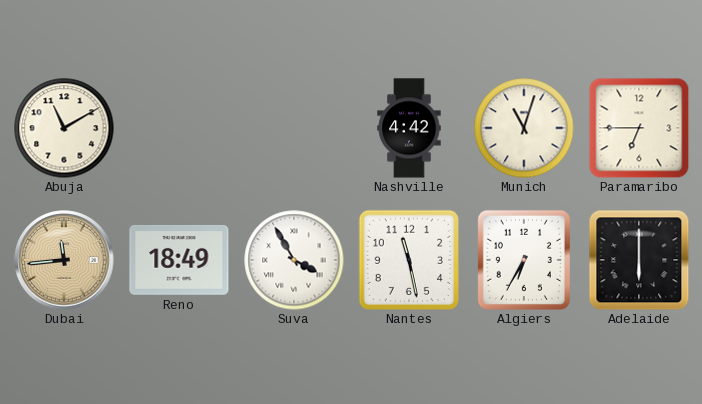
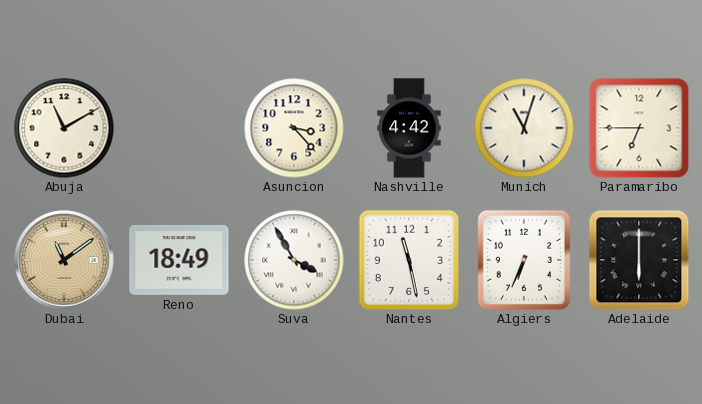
Asuncion: none -> 3:23 (294, 128)
Dubai: 11:44 -> 11:09 (64, 260)
Algiers: 6:35 -> 6:34 (524, 260)
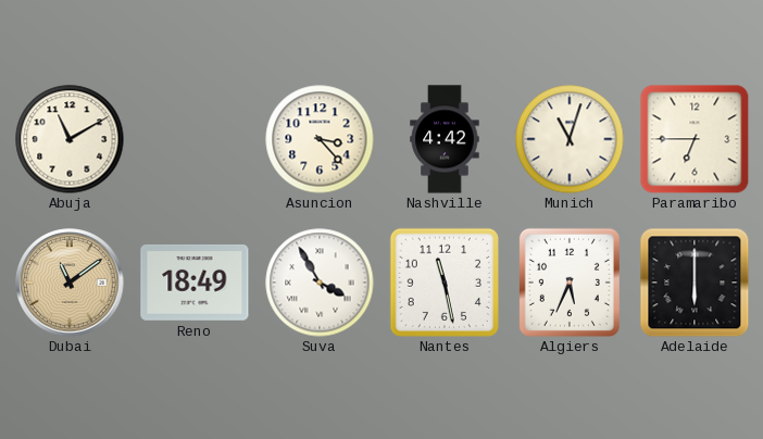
Algiers: 6:34 -> 5:34 (570, 283)
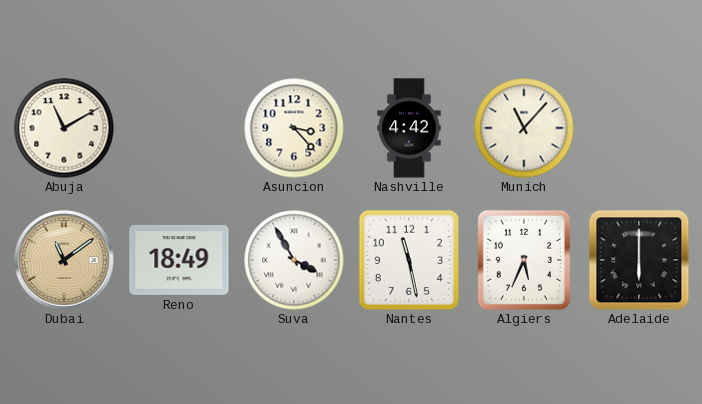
Munich: 11:03 -> 11:07 (524, 128)
Paramaribo: 6:45 -> none (695, 139)
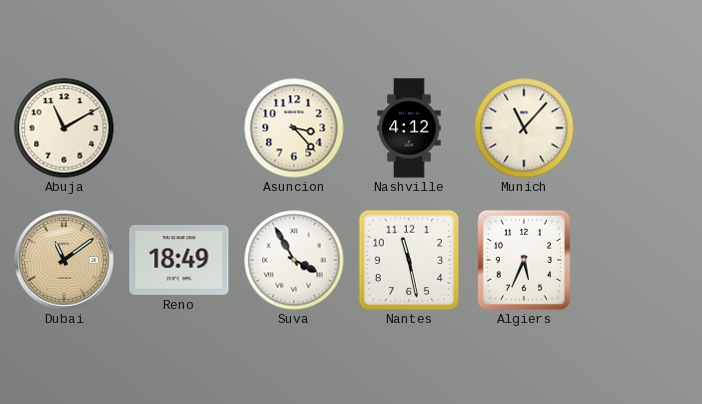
Nashville: 4:42 -> 4:12 (409, 128)
Adelaide: 6:00 -> none (639, 260)
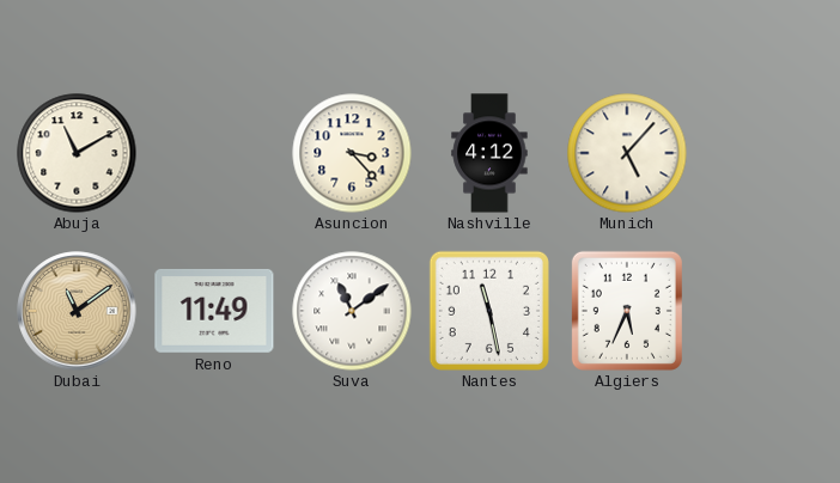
Munich: 11:07 -> 5:07 (627, 153)
Reno: 18:49 -> 11:49 (214, 311)
Suva: 3:55 -> 11:09 (352, 311)
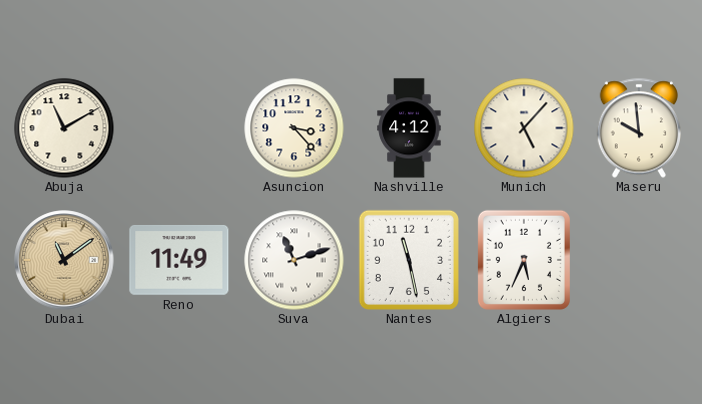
Maseru: none -> 9:59 (638, 128)
Suva: 11:09 -> 11:12 (294, 260)
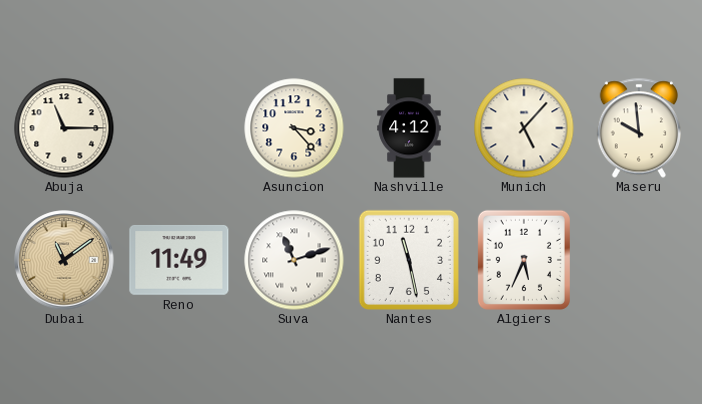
Abuja: 11:10 -> 11:15 (64, 128)
